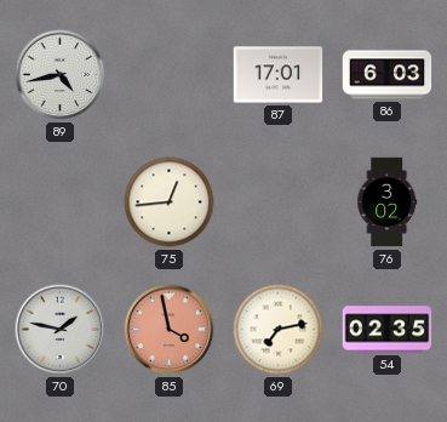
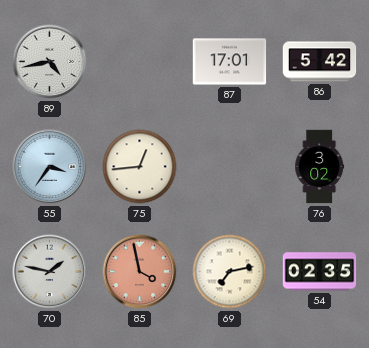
86: 6:03 -> 5:42 (320, 62)
55: none -> 3:36 (50, 167)
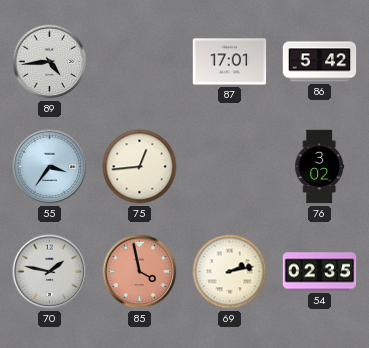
89: 4:43 -> 4:44 (50, 62)
69: 7:13 -> 2:13 (230, 272)
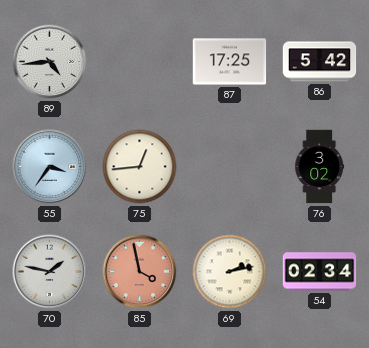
87: 17:01 -> 17:25 (230, 62)
54: 02:35 -> 02:34 (320, 272)
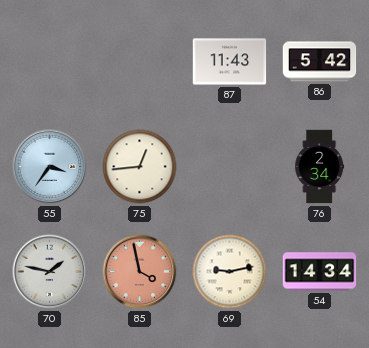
89: 4:44 -> none (50, 62)
87: 17:25 -> 11:43 (230, 62)
76: 3:02 -> 2:34 (320, 167)
69: 2:13 -> 9:13 (230, 272)
54: 02:34 -> 14:34 (320, 272)
